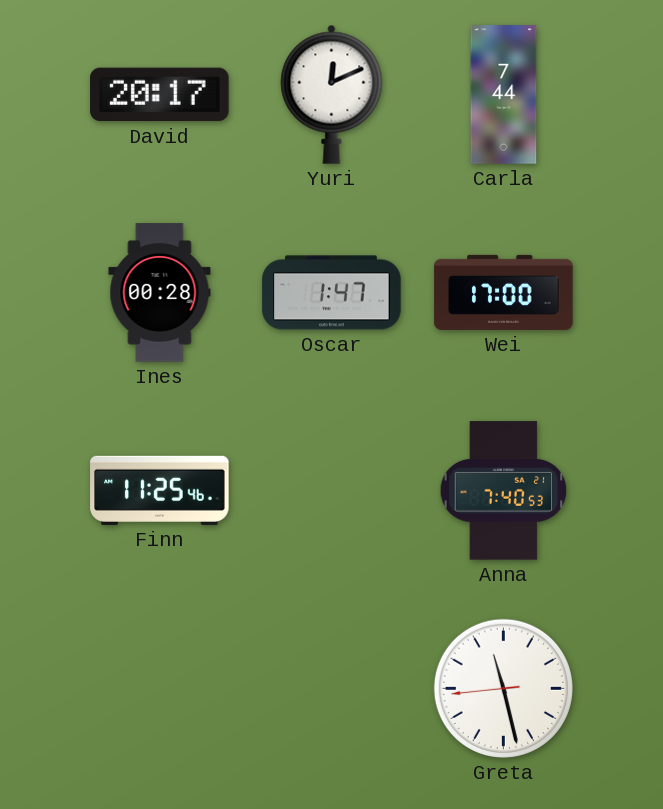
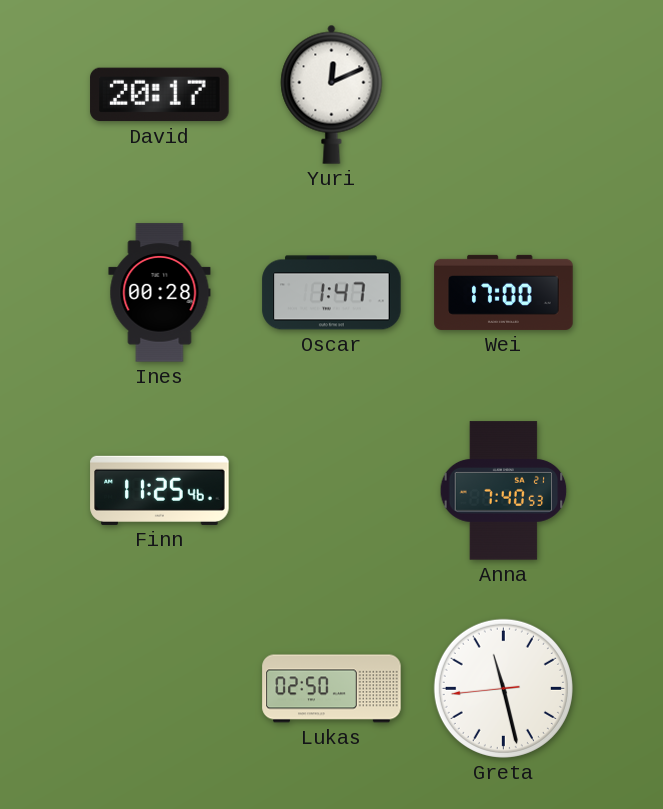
Carla: 7:44 -> none (504, 95)
Lukas: none -> 02:50 (332, 689)
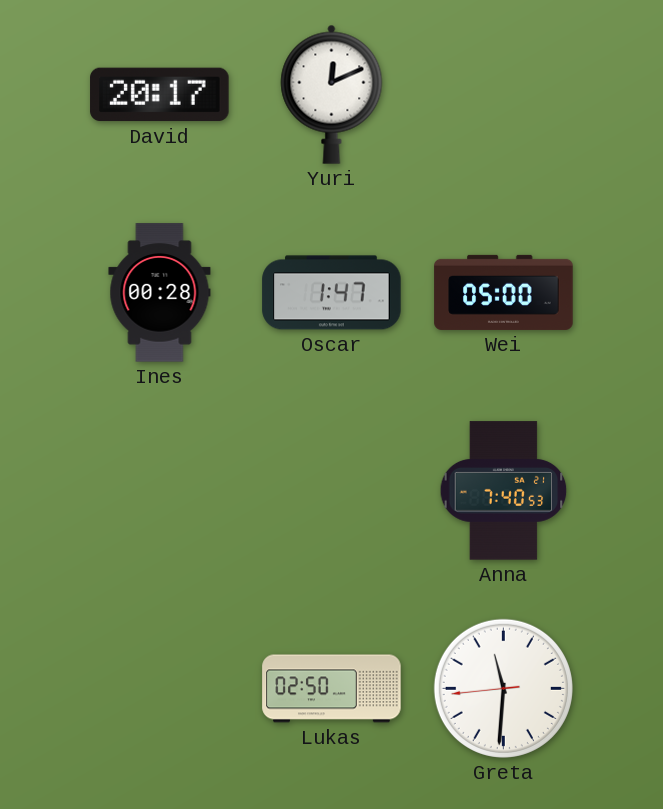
Wei: 17:00 -> 05:00 (504, 292)
Finn: 11:25 -> none (160, 490)
Greta: 11:27 -> 11:30 (503, 688)
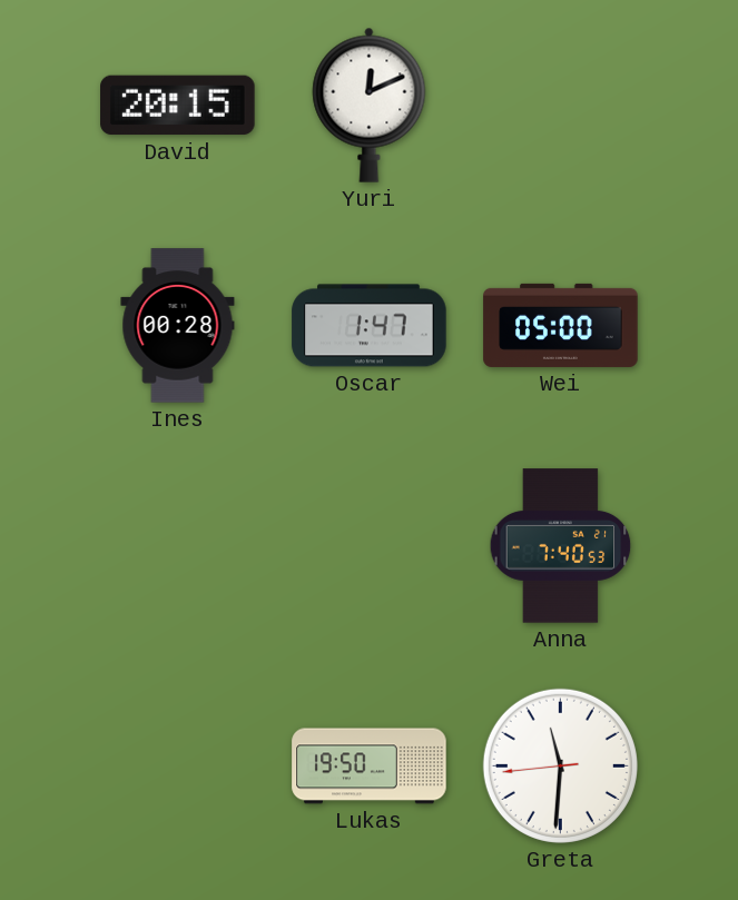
David: 20:17 -> 20:15 (178, 106)
Lukas: 02:50 -> 19:50 (370, 767)
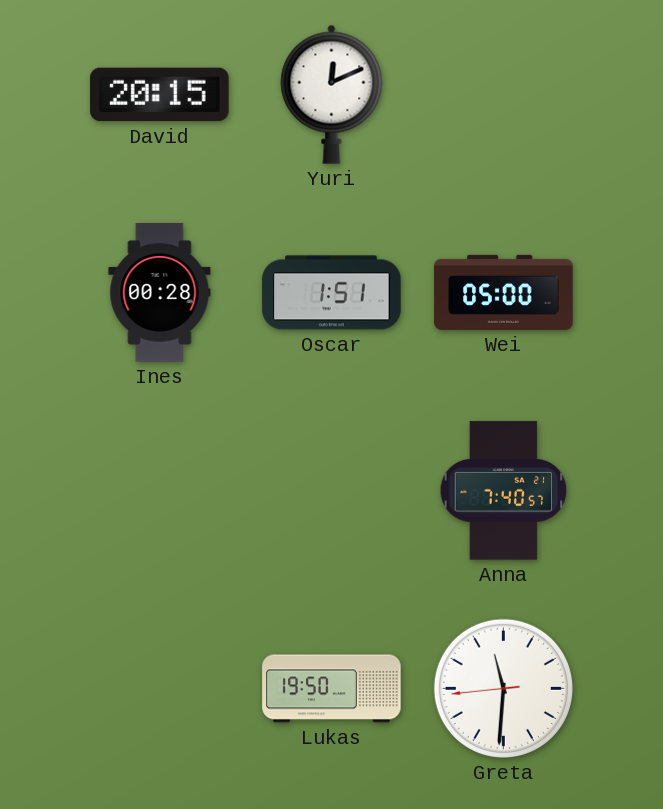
Oscar: 1:47 -> 1:51 (332, 293)
Anna: 7:40:53 -> 7:40:57 (504, 491)
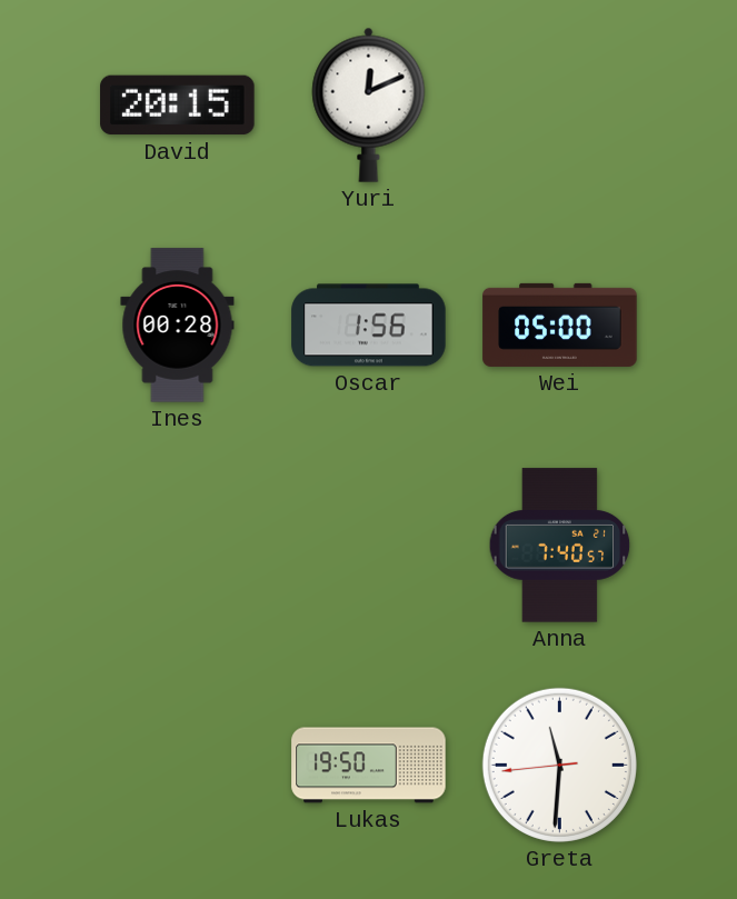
Oscar: 1:51 -> 1:56 (369, 326)
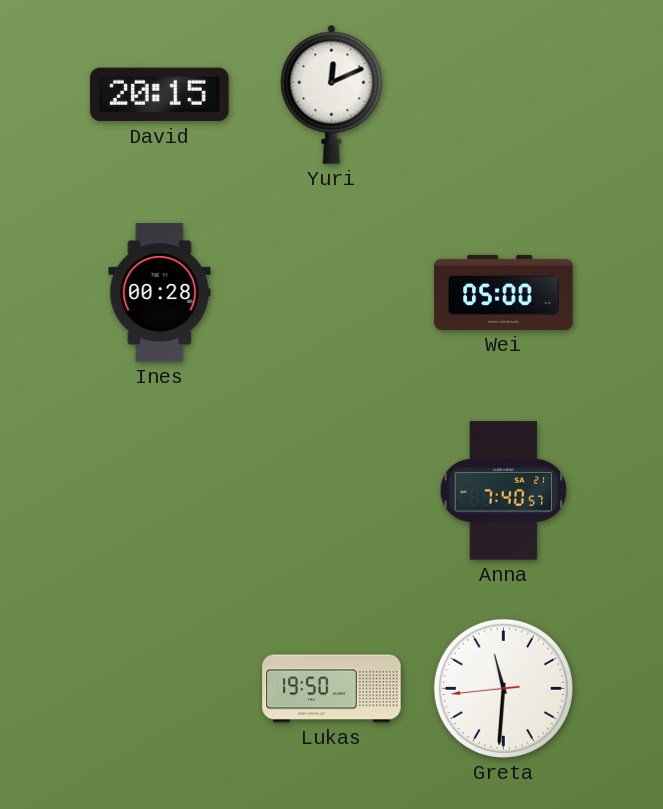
Oscar: 1:56 -> none (369, 326)
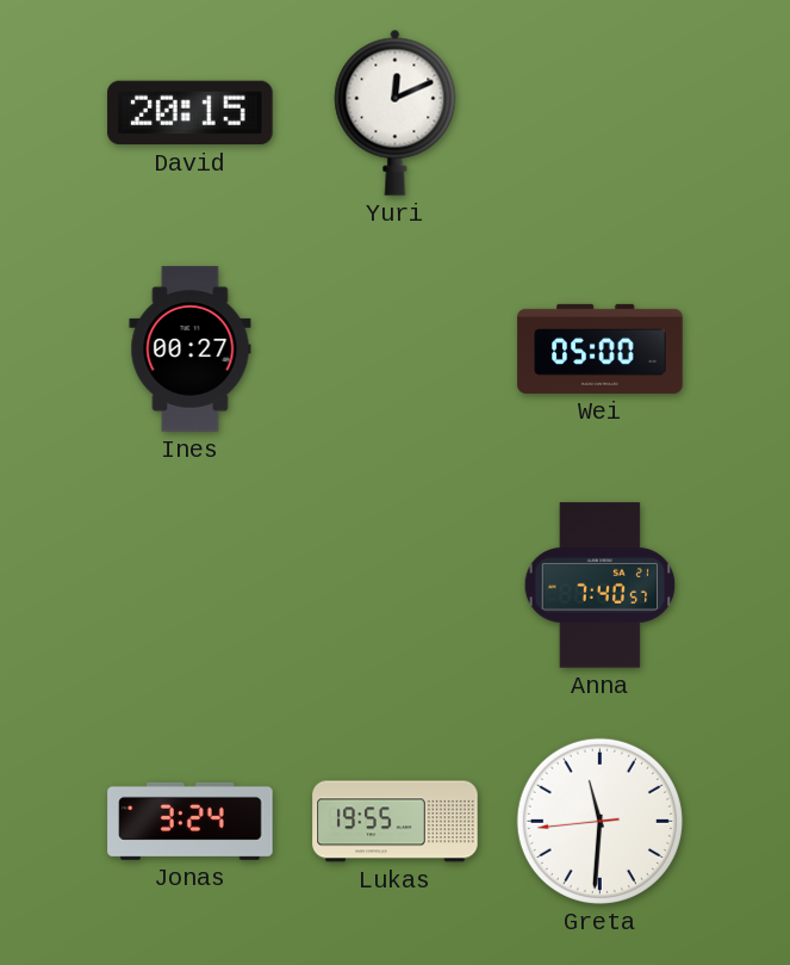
Ines: 00:28 -> 00:27 (191, 349)
Jonas: none -> 3:24 (191, 821)
Lukas: 19:50 -> 19:55 (396, 822)
